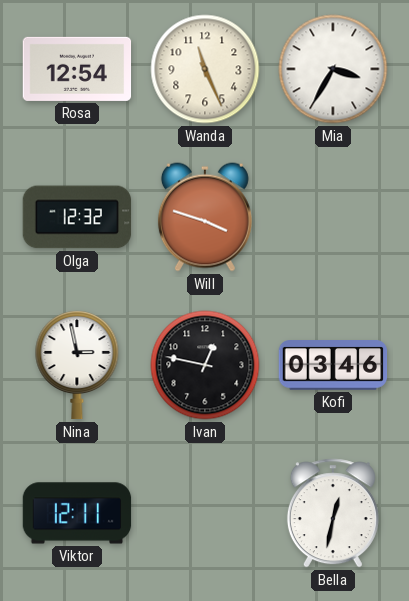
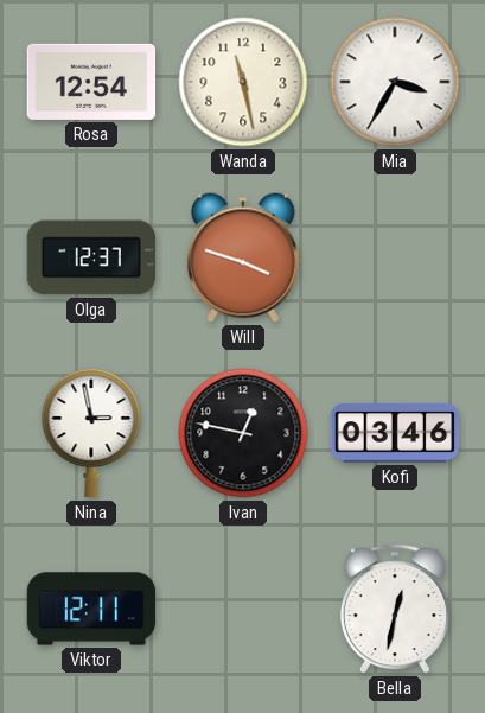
Wanda: 11:26 -> 11:28 (243, 82)
Olga: 12:32 -> 12:37 (91, 257)
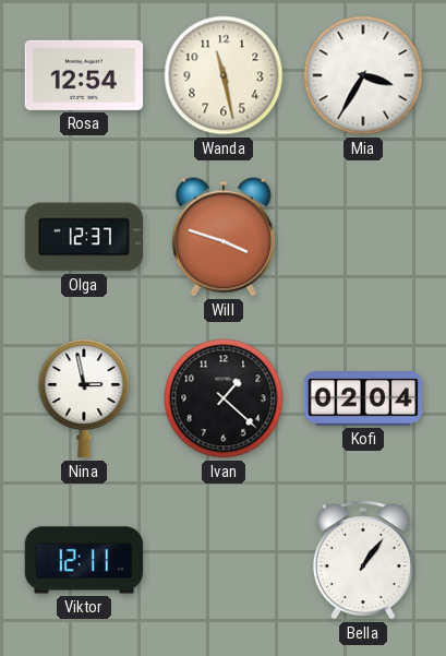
Ivan: 12:47 -> 1:22 (224, 398)
Kofi: 03:46 -> 02:04 (363, 398)
Bella: 12:32 -> 1:06 (363, 560)
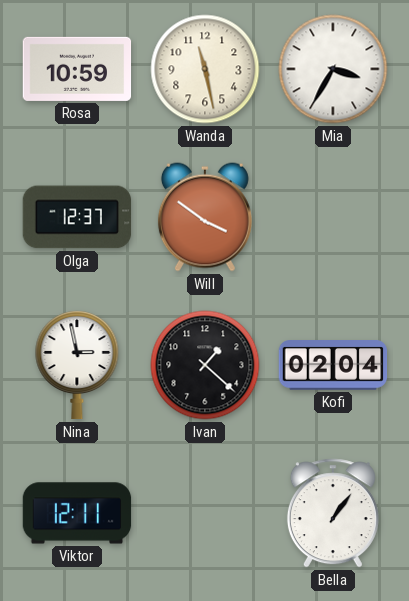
Rosa: 12:54 -> 10:59 (77, 69)
Will: 3:48 -> 3:51 (205, 217)
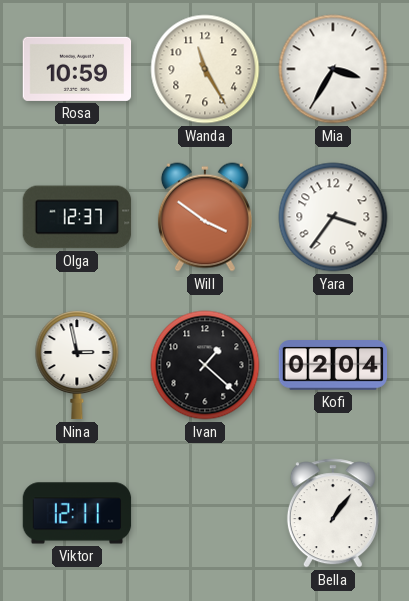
Wanda: 11:28 -> 11:25 (205, 69)
Yara: none -> 3:36 (333, 217)
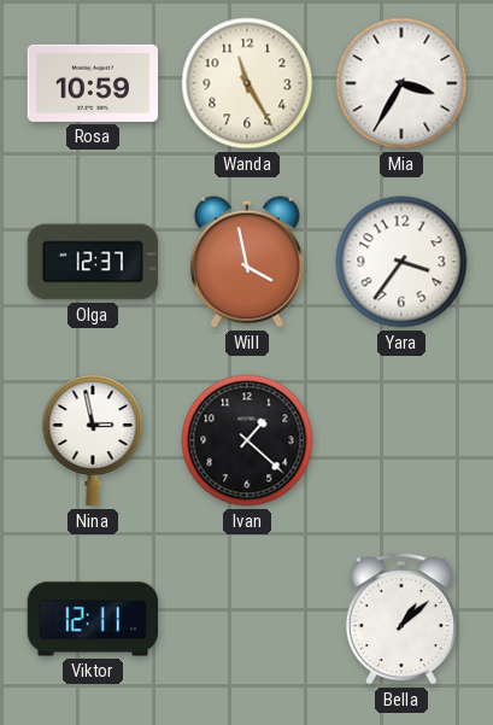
Will: 3:51 -> 3:58 (247, 262)
Kofi: 02:04 -> none (333, 365)
Bella: 1:06 -> 1:08 (401, 619)
